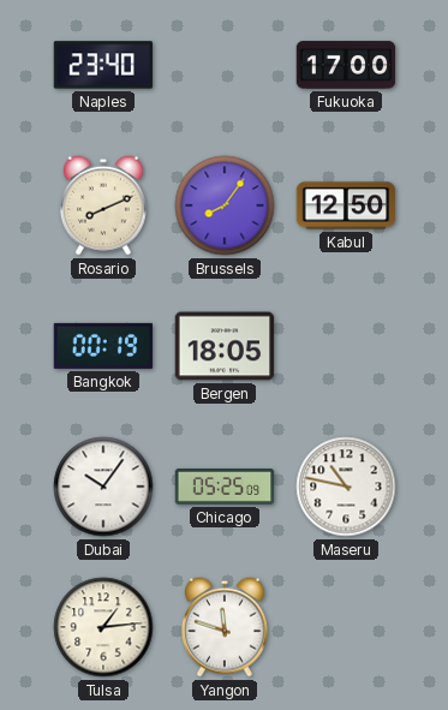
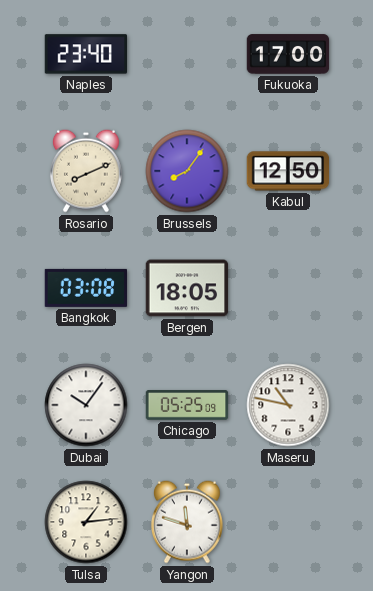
Bangkok: 00:19 -> 03:08 (86, 288)
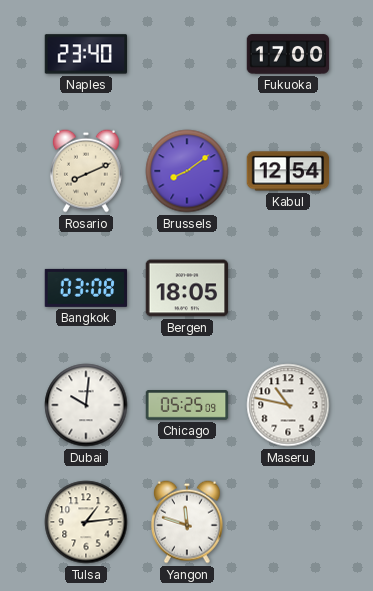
Brussels: 8:06 -> 8:09 (187, 171)
Kabul: 12:50 -> 12:54 (288, 171)
Dubai: 10:06 -> 10:01 (86, 405)
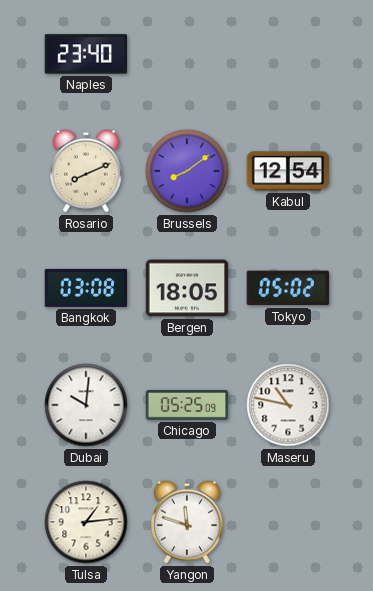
Fukuoka: 17:00 -> none (288, 54)
Tokyo: none -> 05:02 (287, 288)
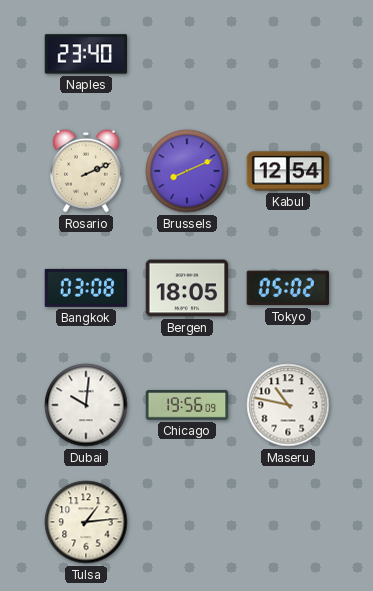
Rosario: 8:11 -> 2:11 (86, 171)
Brussels: 8:09 -> 8:11 (187, 171)
Chicago: 05:25 -> 19:56 (187, 405)
Yangon: 11:48 -> none (187, 522)
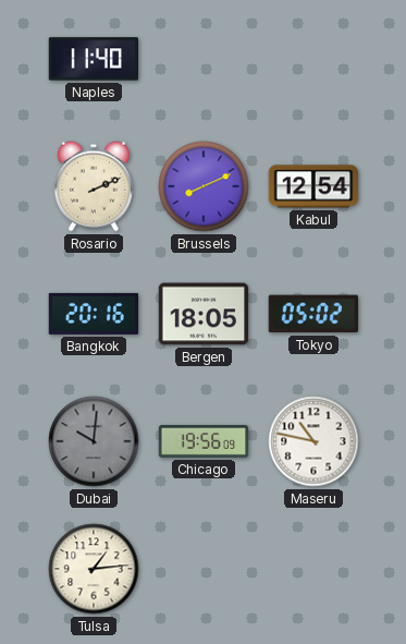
Naples: 23:40 -> 11:40 (94, 59)
Bangkok: 03:08 -> 20:16 (94, 314)
Dubai dial: white -> grey (94, 441)
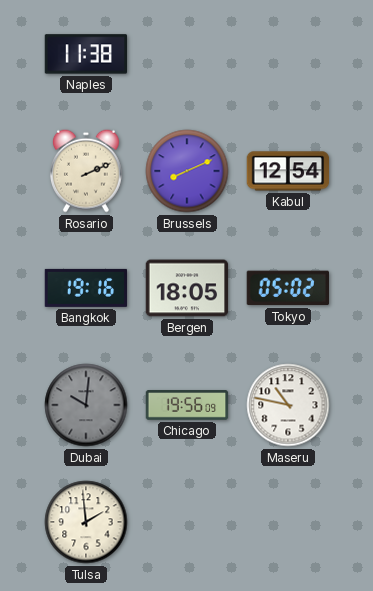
Naples: 11:40 -> 11:38 (86, 54)
Bangkok: 20:16 -> 19:16 (86, 288)
Tulsa: 1:14 -> 1:59 (86, 522)
